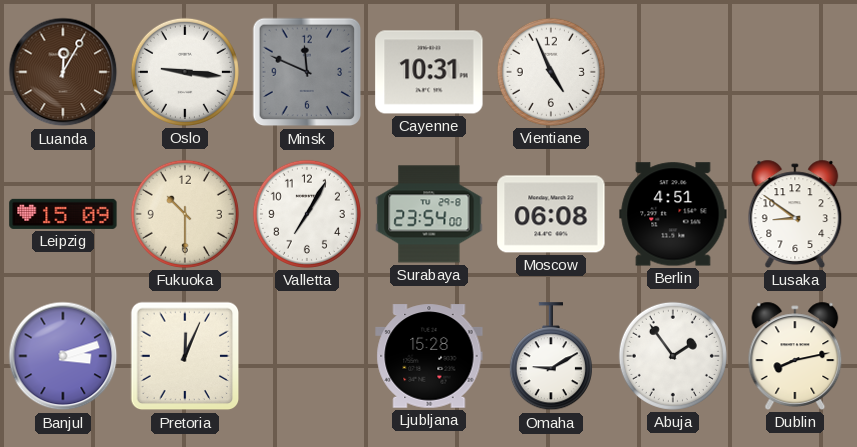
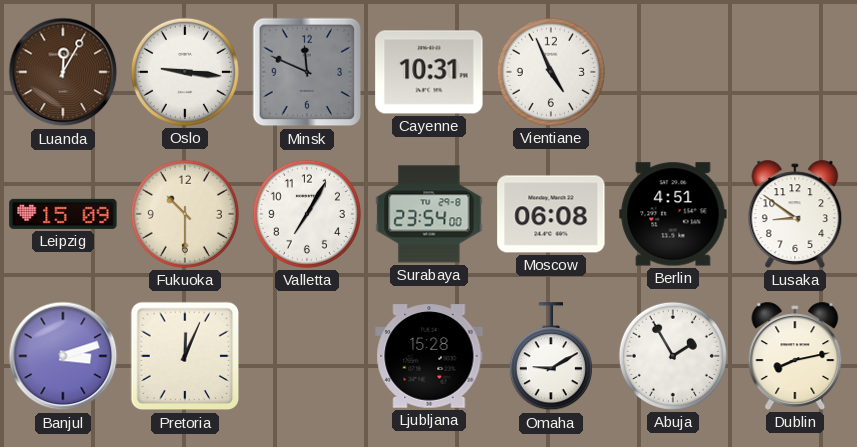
Abuja: 1:54 -> 1:55 (673, 356)
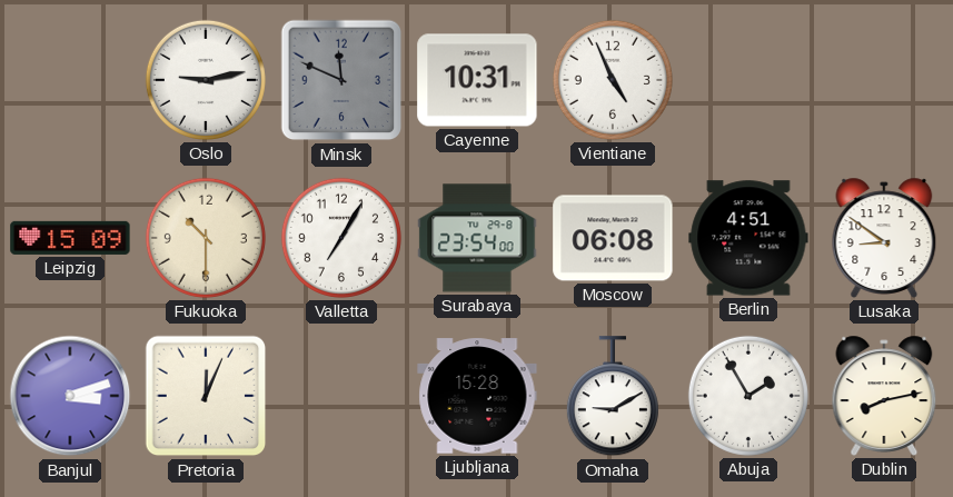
Luanda: 12:05 -> none (63, 72)
Oslo: 9:16 -> 9:13 (206, 80)
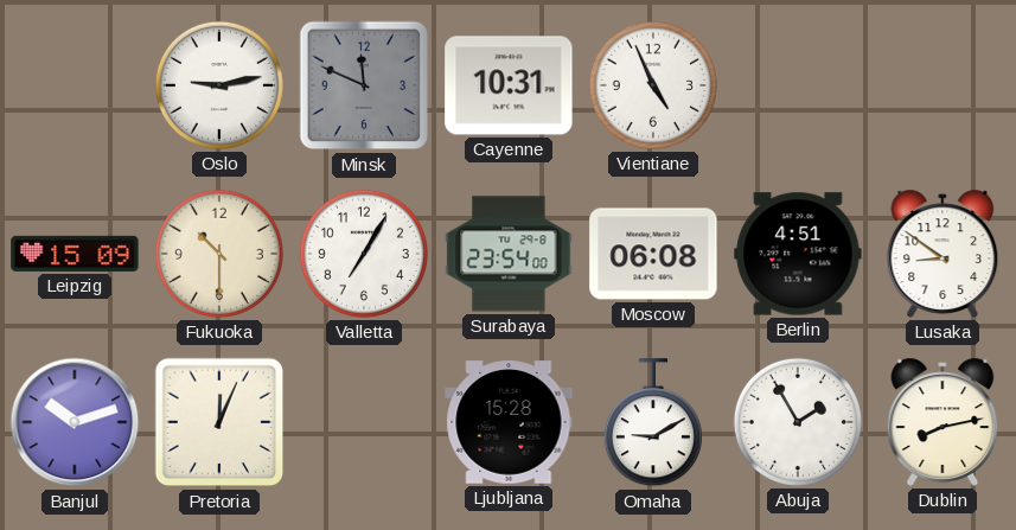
Banjul: 3:12 -> 10:12 (75, 422)
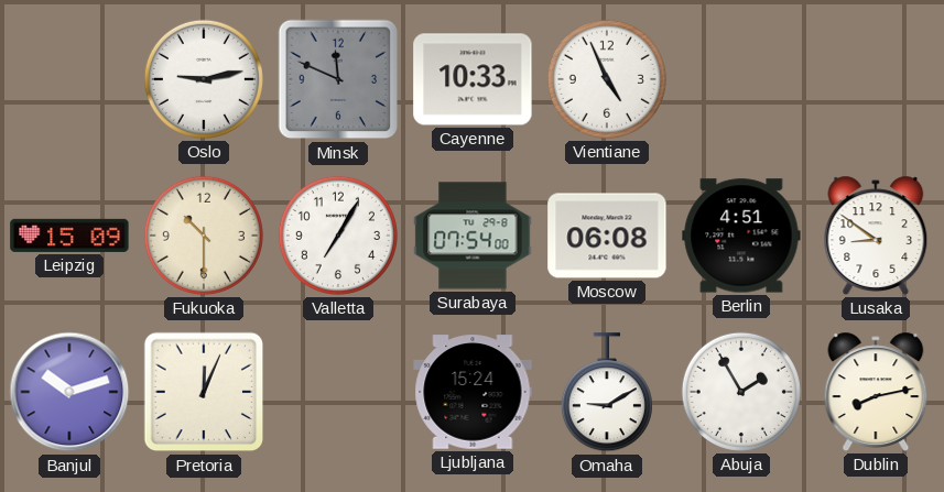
Cayenne: 10:31 -> 10:33 (473, 79)
Surabaya: 23:54 -> 07:54 (473, 236)
Ljubljana: 15:28 -> 15:24 (473, 392)
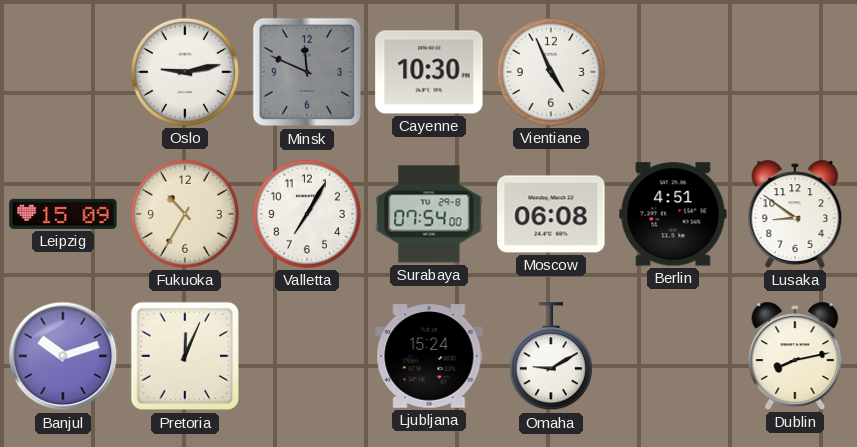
Cayenne: 10:33 -> 10:30 (429, 72)
Fukuoka: 10:30 -> 10:35 (185, 214)
Abuja: 1:55 -> none (741, 392)
